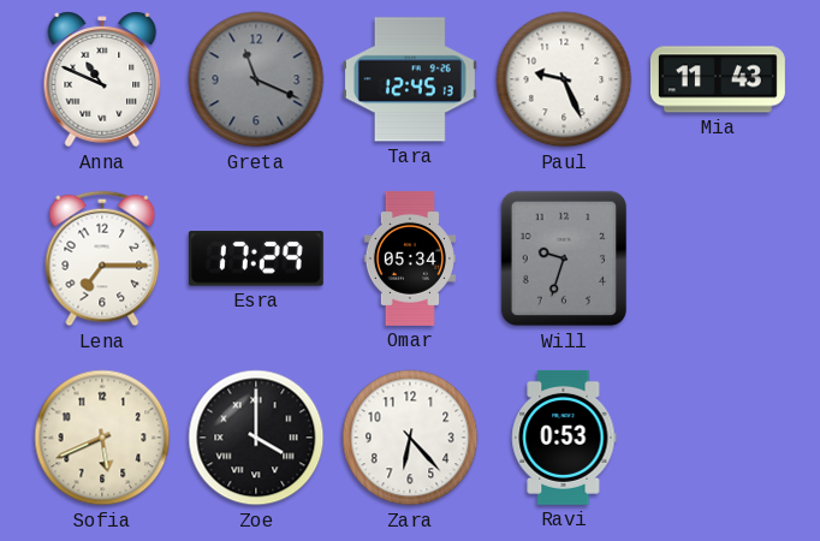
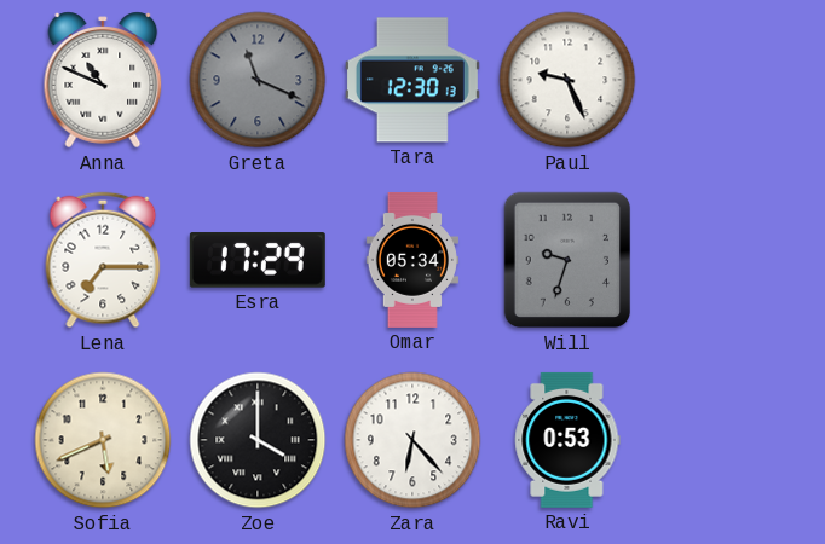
Tara: 12:45 -> 12:30 (412, 80)
Mia: 11:43 -> none (718, 79)
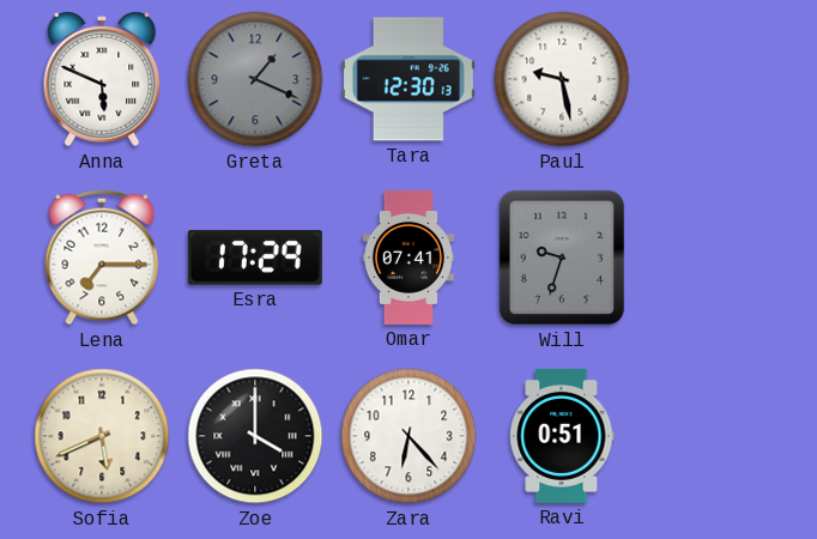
Anna: 10:49 -> 5:49 (102, 79)
Greta: 11:19 -> 1:19 (255, 79)
Paul: 9:26 -> 9:28 (562, 79)
Omar: 05:34 -> 07:41 (408, 258)
Ravi: 0:53 -> 0:51 (562, 436)
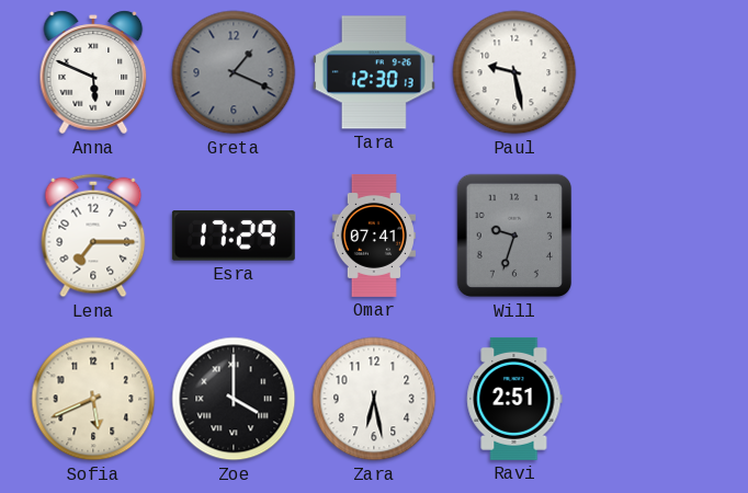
Zara: 6:23 -> 6:28 (374, 399)
Ravi: 0:51 -> 2:51 (514, 399)
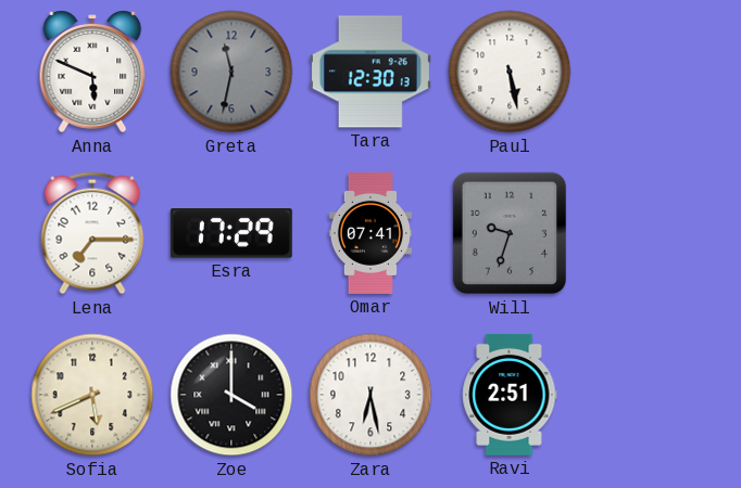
Greta: 1:19 -> 11:32 (231, 72)
Paul: 9:28 -> 5:28 (510, 72)
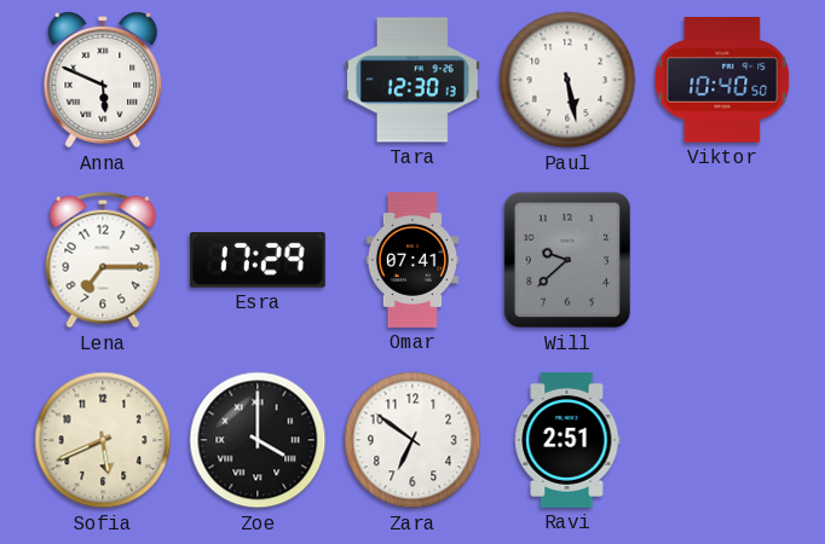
Greta: 11:32 -> none (231, 72)
Viktor: none -> 10:40 (722, 81)
Will: 9:33 -> 9:38 (567, 260)
Zara: 6:28 -> 6:51 (412, 440)
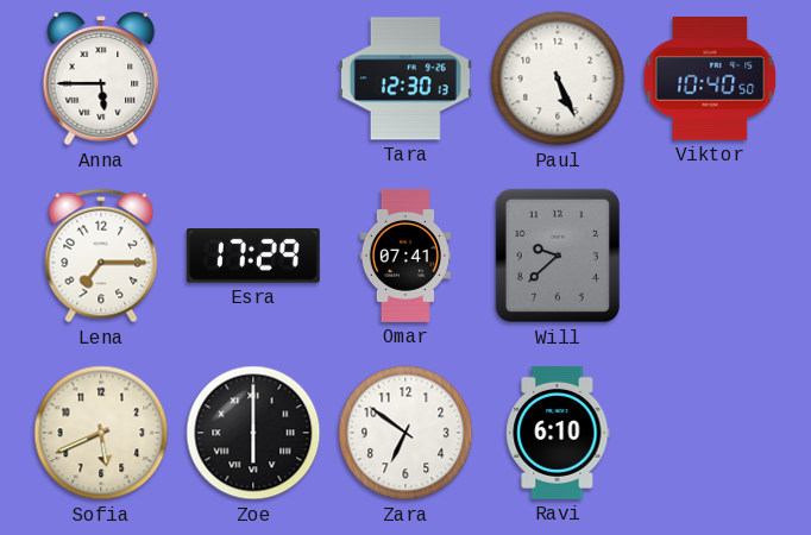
Anna: 5:49 -> 5:45 (101, 78)
Paul: 5:28 -> 5:26 (558, 78)
Zoe: 4:00 -> 6:00 (253, 433)
Ravi: 2:51 -> 6:10 (558, 433)
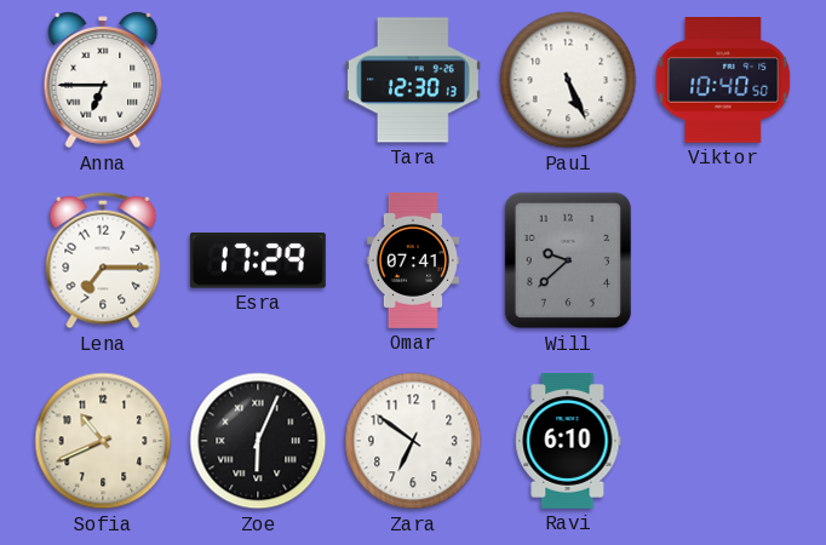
Anna: 5:45 -> 6:45 (103, 80)
Sofia: 5:41 -> 10:41 (103, 441)
Zoe: 6:00 -> 6:04 (258, 441)
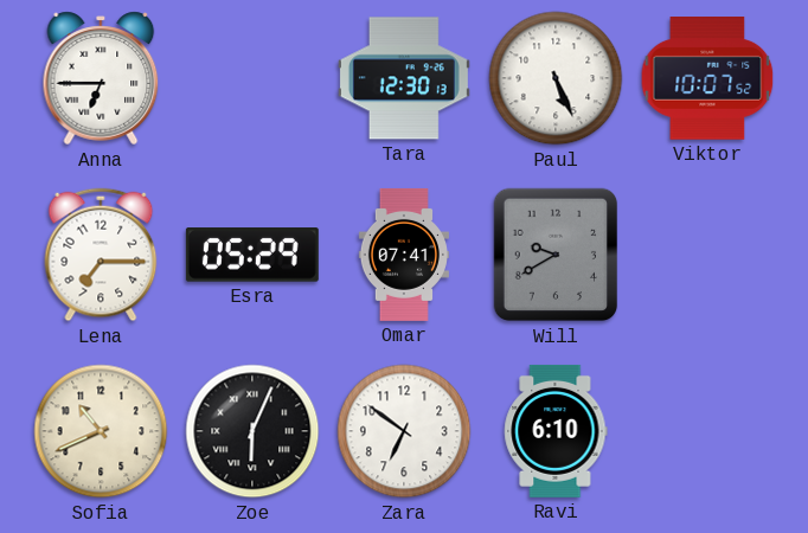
Viktor: 10:40 -> 10:07 (707, 79)
Esra: 17:29 -> 05:29 (252, 255)
Will: 9:38 -> 9:40 (556, 255)
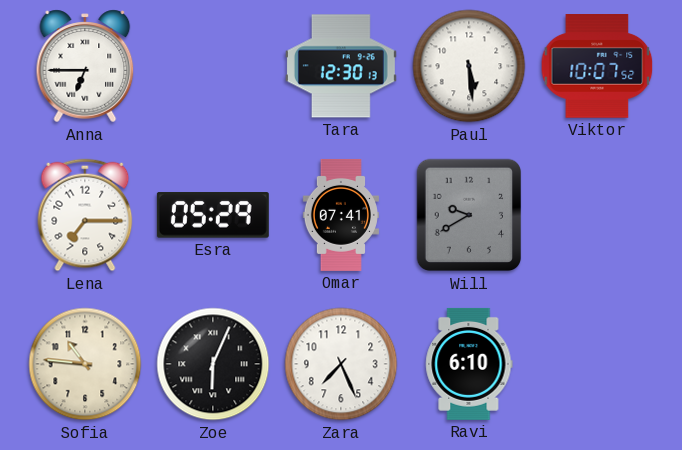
Paul: 5:26 -> 5:29 (469, 66)
Sofia: 10:41 -> 10:46 (85, 364)
Zara: 6:51 -> 7:26 (341, 364)
